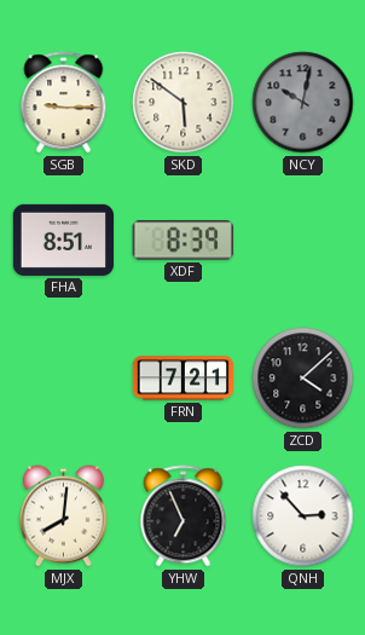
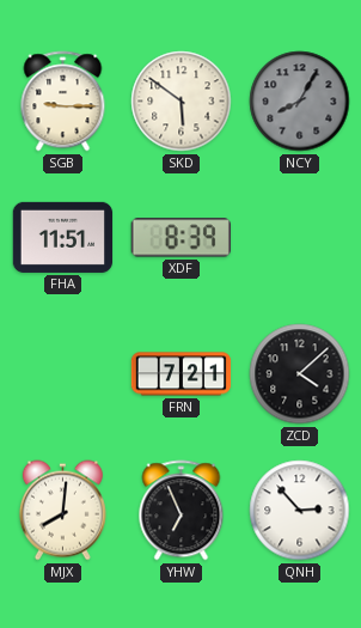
NCY: 10:02 -> 8:05 (300, 102)
FHA: 8:51 -> 11:51 (63, 237)
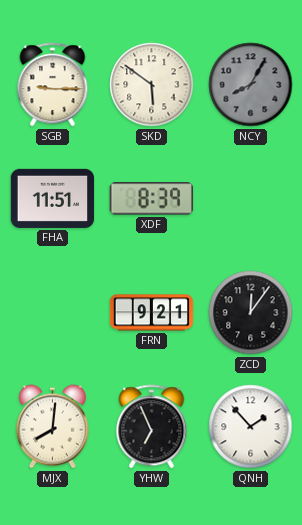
FRN: 7:21 -> 9:21 (152, 313)
ZCD: 4:08 -> 12:06 (251, 313)
QNH: 2:53 -> 1:53 (251, 427)
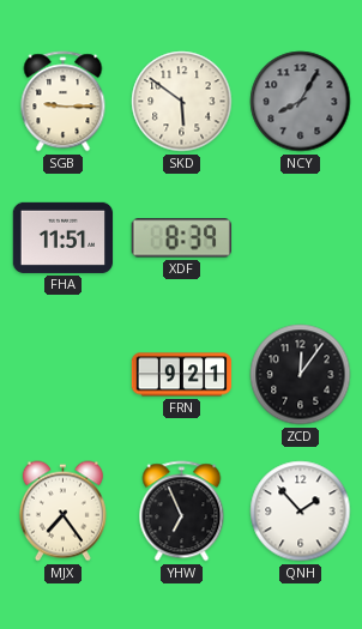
MJX: 8:01 -> 7:24 (62, 512)
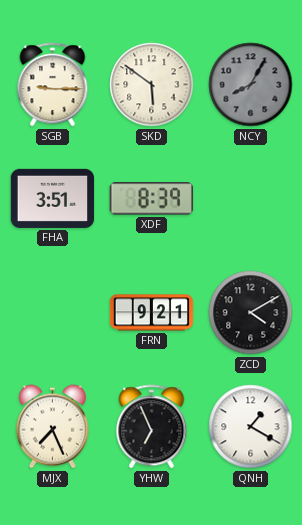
FHA: 11:51 -> 3:51 (53, 198)
ZCD: 12:06 -> 4:10 (251, 313)
MJX: 7:24 -> 7:26 (52, 427)
QNH: 1:53 -> 1:20 (251, 427)
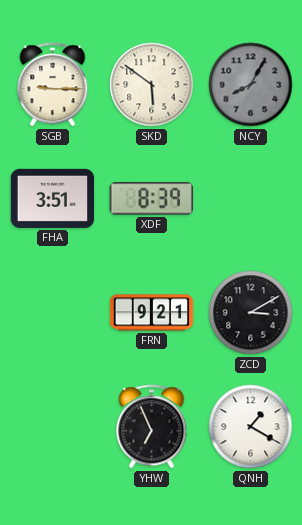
ZCD: 4:10 -> 3:10 (251, 313)
MJX: 7:26 -> none (52, 427)
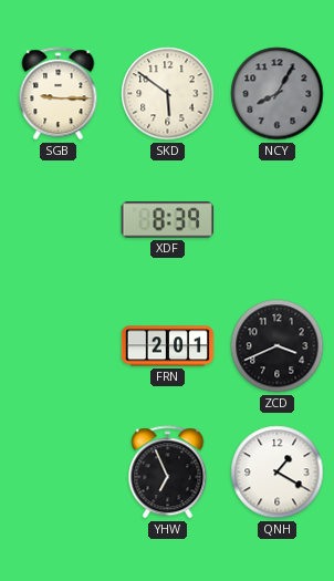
FHA: 3:51 -> none (53, 198)
FRN: 9:21 -> 2:01 (168, 346)
ZCD: 3:10 -> 3:41 (278, 346)
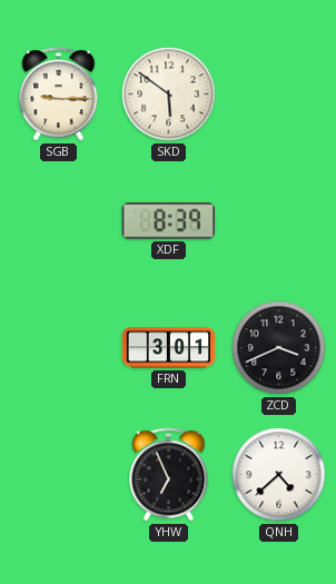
NCY: 8:05 -> none (278, 94)
FRN: 2:01 -> 3:01 (169, 348)
QNH: 1:20 -> 4:38 (279, 475)
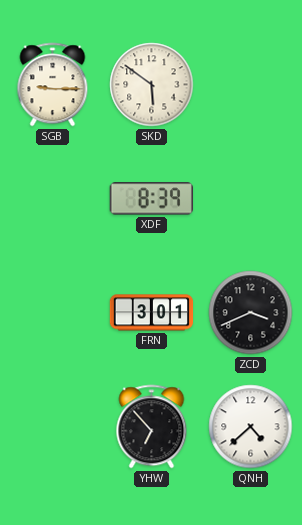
YHW: 6:56 -> 6:53 (152, 427)
